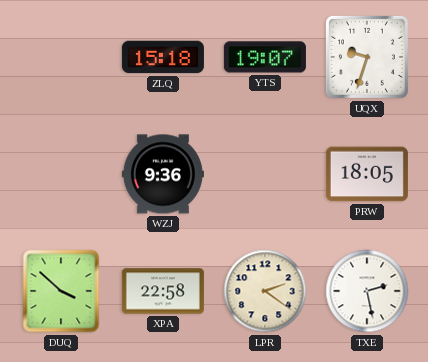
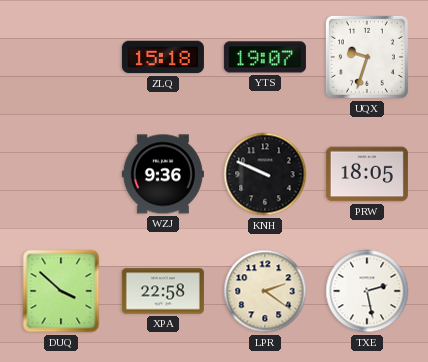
KNH: none -> 9:49 (265, 174)
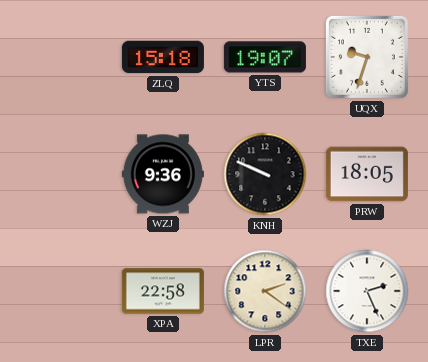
DUQ: 3:52 -> none (61, 291)
TXE: 2:28 -> 2:26 (367, 291)
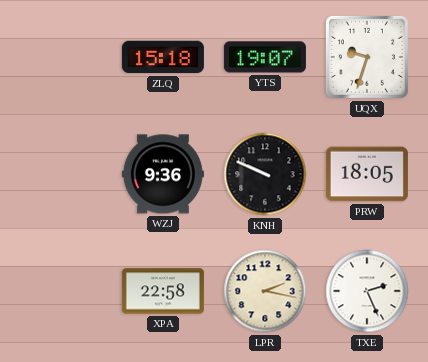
LPR: 2:21 -> 2:17 (265, 291)
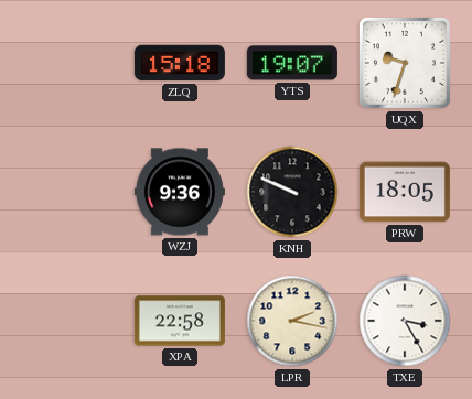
TXE: 2:26 -> 3:25 (405, 321)
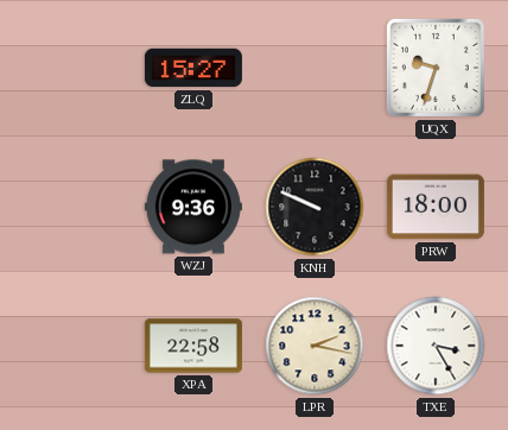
ZLQ: 15:18 -> 15:27 (193, 68)
YTS: 19:07 -> none (292, 63)
PRW: 18:05 -> 18:00 (436, 207)
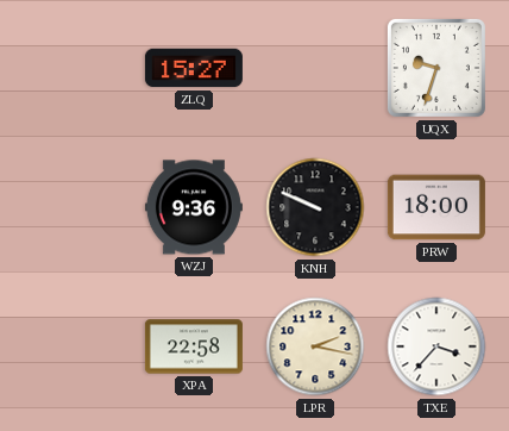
TXE: 3:25 -> 3:37 (436, 346)
